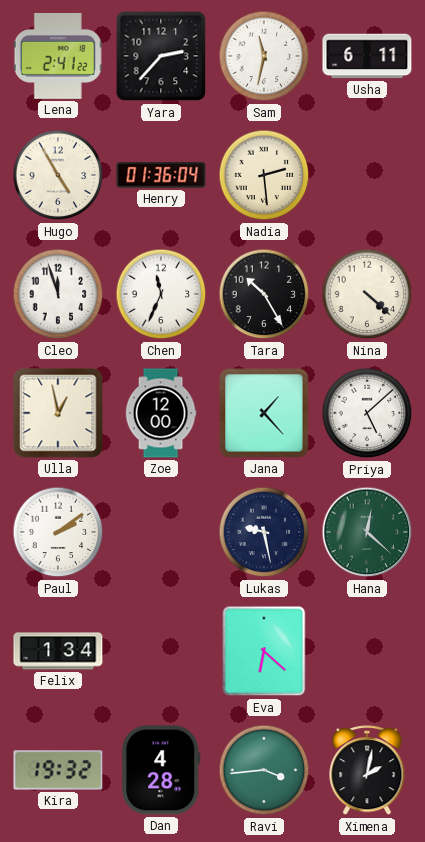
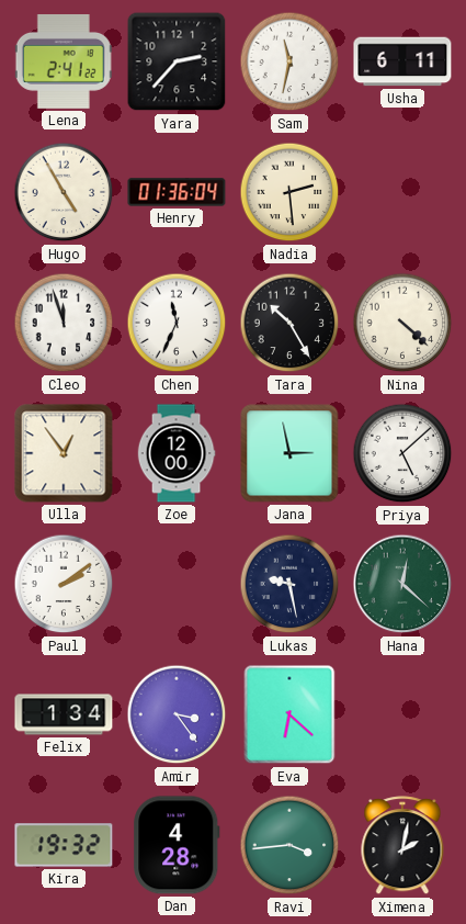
Ulla: 12:58 -> 12:54 (64, 453)
Jana: 1:23 -> 2:58 (289, 453)
Amir: none -> 3:24 (177, 714)
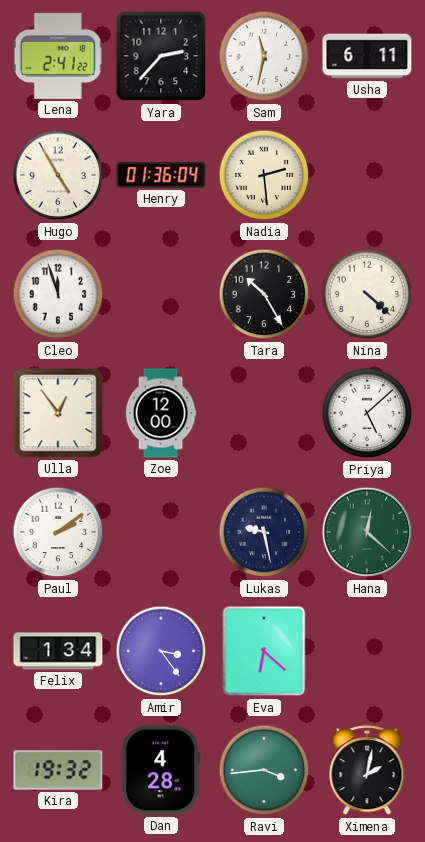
Chen: 11:34 -> none (177, 323)
Jana: 2:58 -> none (289, 453)
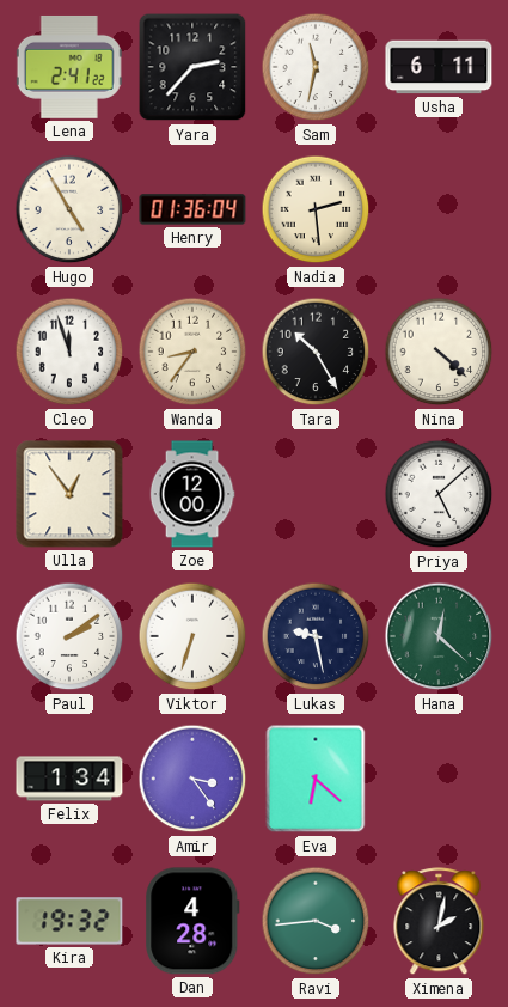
Wanda: none -> 8:36 (192, 352)
Viktor: none -> 6:33 (192, 636)
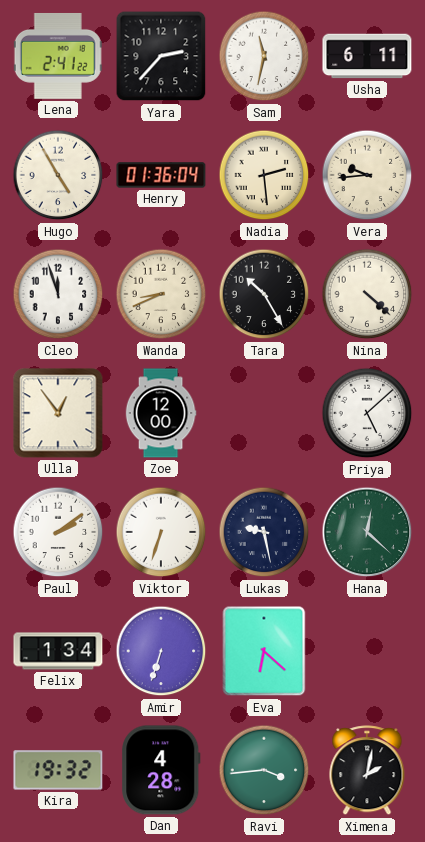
Vera: none -> 9:44 (367, 175)
Wanda: 8:36 -> 8:41 (161, 294)
Amir: 3:24 -> 6:33 (161, 651)
